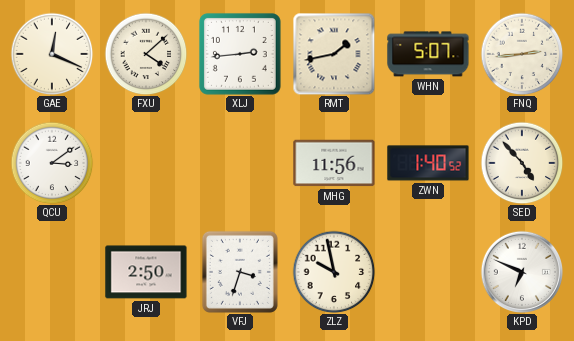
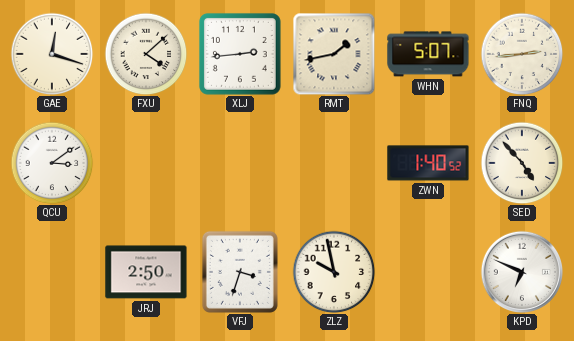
GAE: 12:19 -> 12:18 (52, 54)
MHG: 11:56 -> none (334, 163)
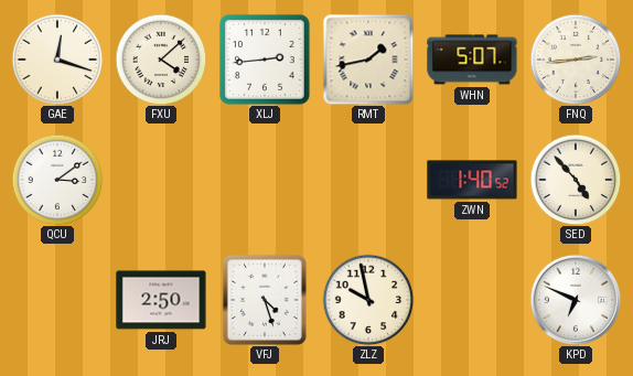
VFJ: 3:33 -> 4:27 (265, 300)
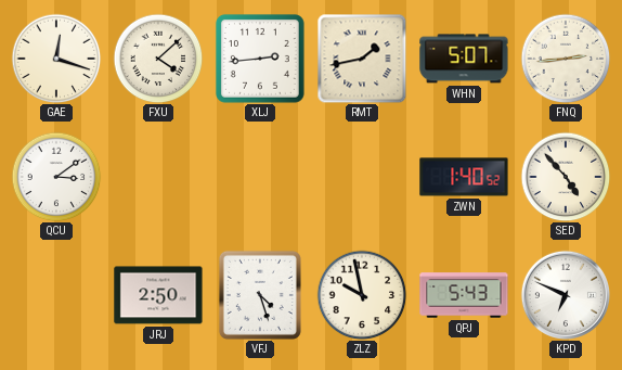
QPJ: none -> 5:43 (464, 295)
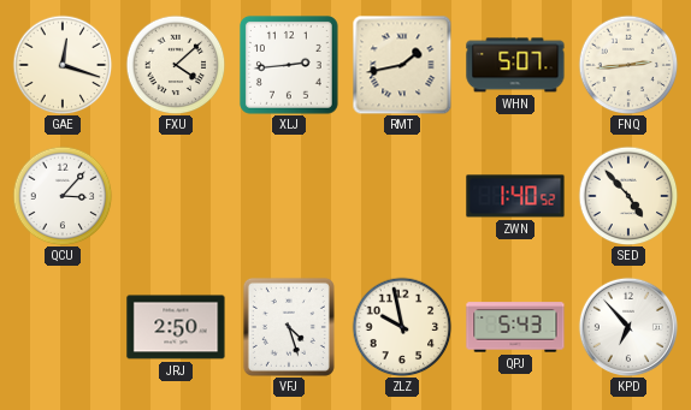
QCU: 3:09 -> 3:07 (63, 196)
KPD: 6:49 -> 6:53 (627, 326)
